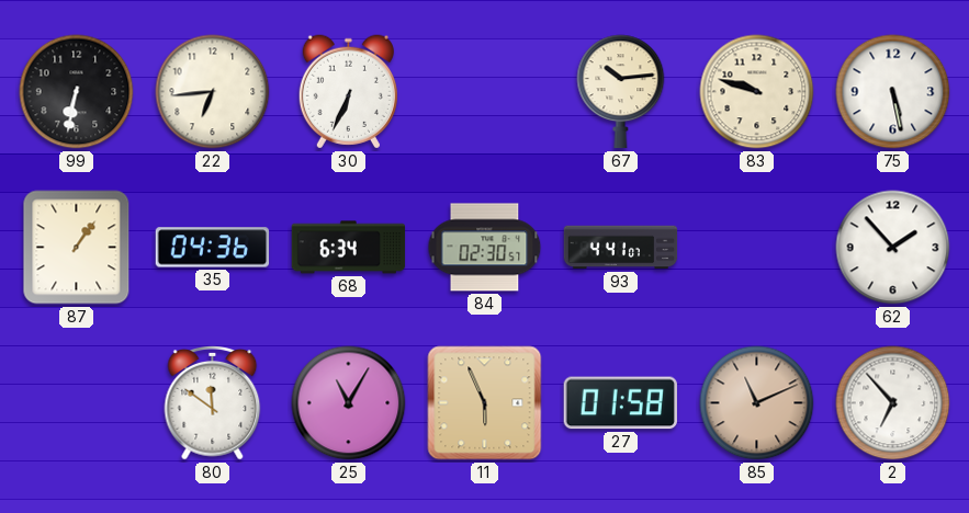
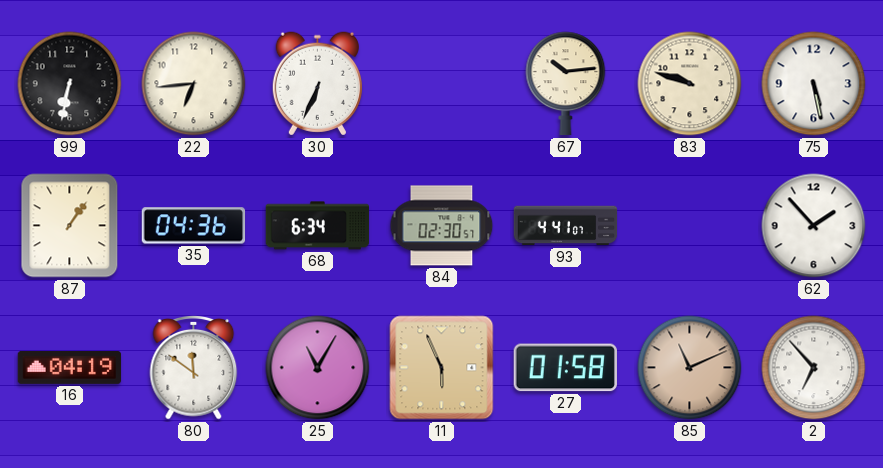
16: none -> 04:19 (70, 367)
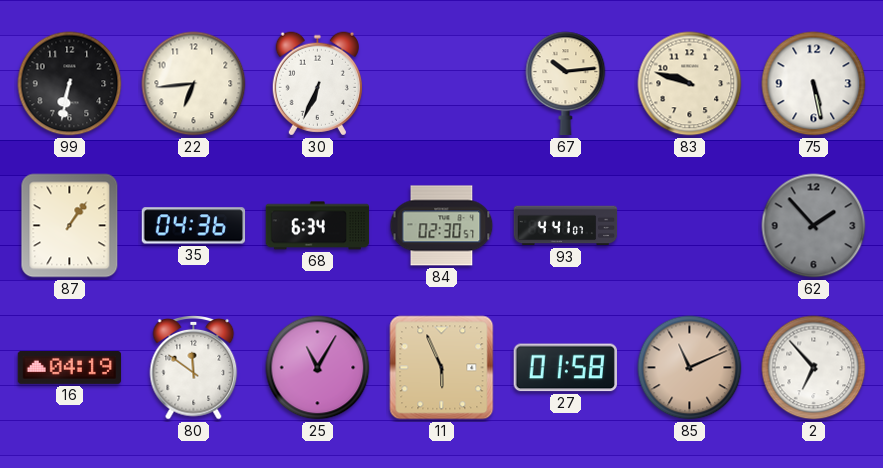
62 dial: white -> grey (814, 226)
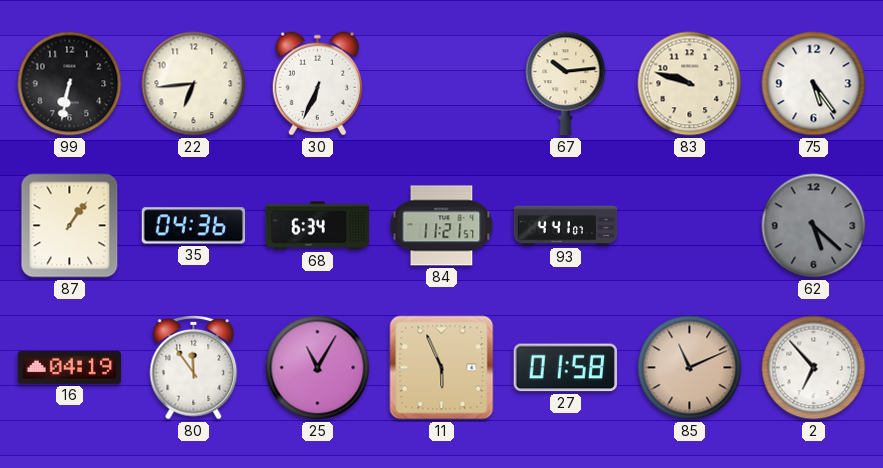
75: 5:28 -> 5:24 (814, 84)
84: 02:30 -> 11:21 (442, 226)
62: 1:53 -> 5:22 (814, 226)
80: 11:51 -> 11:54 (194, 367)
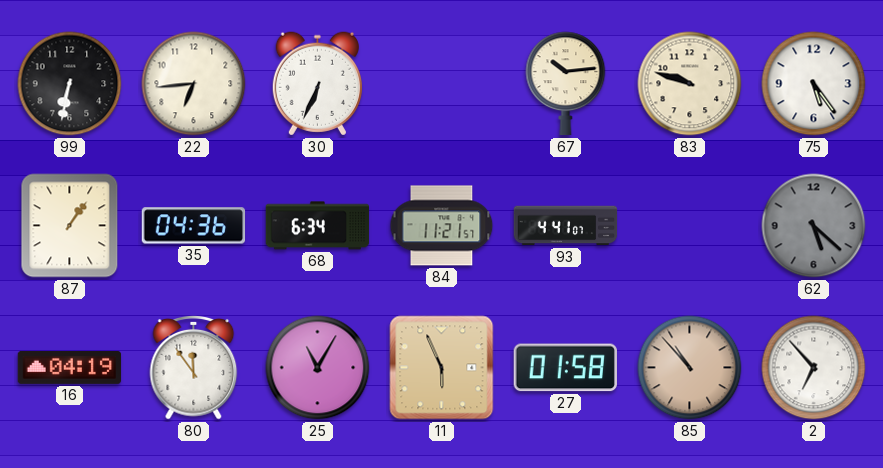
85: 11:11 -> 10:53 (690, 368)
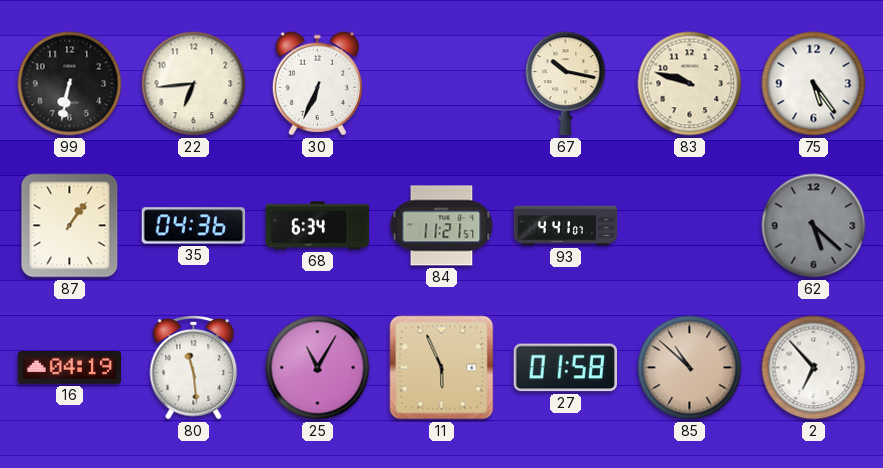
67: 10:14 -> 10:17 (566, 84)
80: 11:54 -> 11:29 (194, 367)
85: 10:53 -> 10:52 (690, 368)
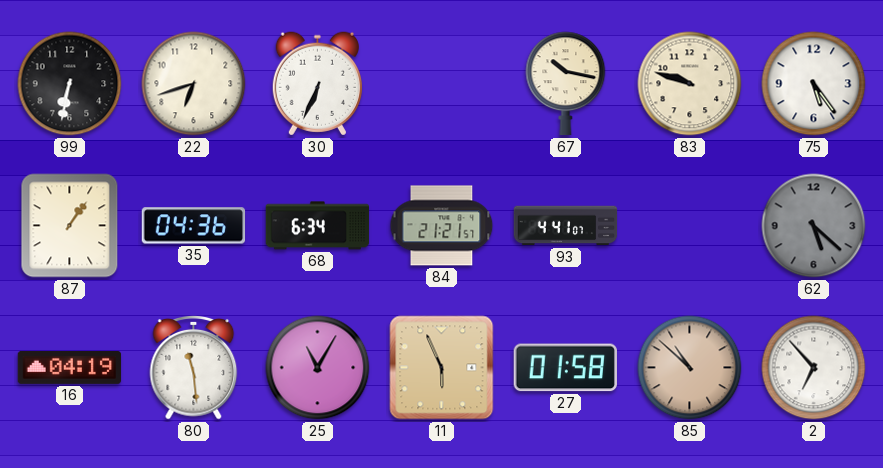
22: 6:44 -> 6:42 (194, 84)
84: 11:21 -> 21:21 (442, 226)
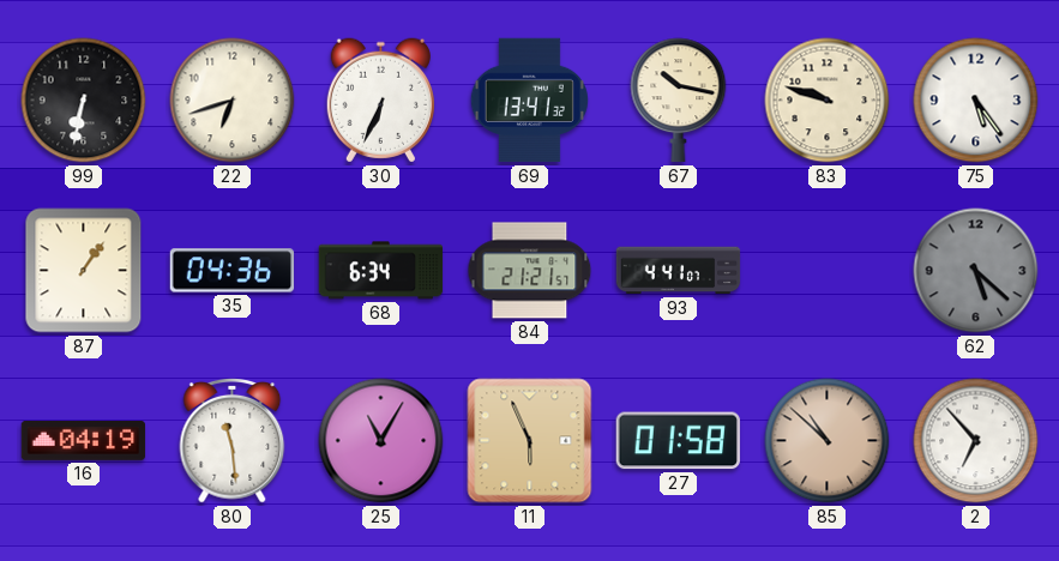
69: none -> 13:41 (529, 101)
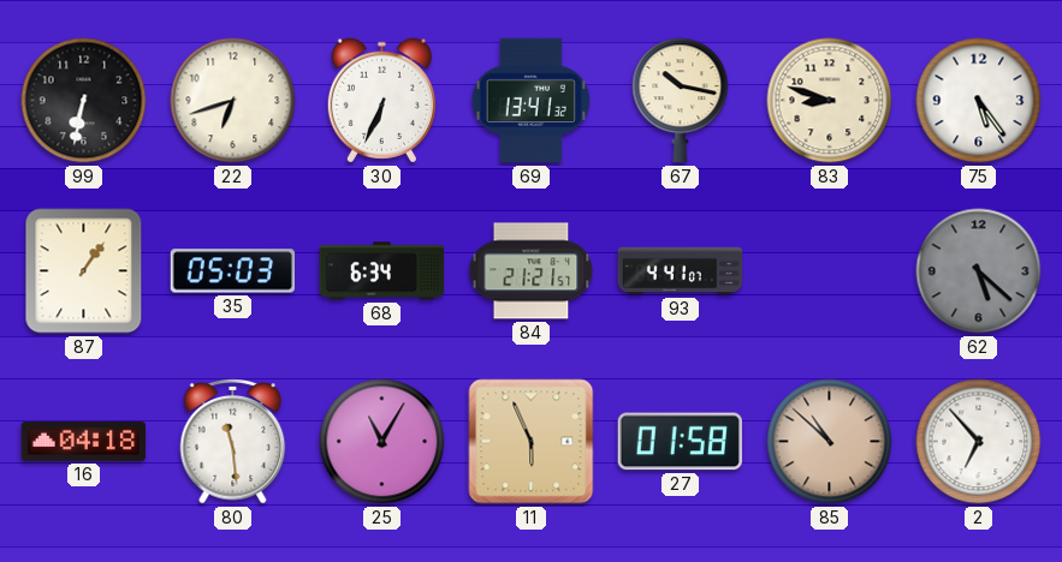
83: 9:48 -> 8:48 (830, 101)
35: 04:36 -> 05:03 (233, 271)
16: 04:19 -> 04:18 (84, 441)
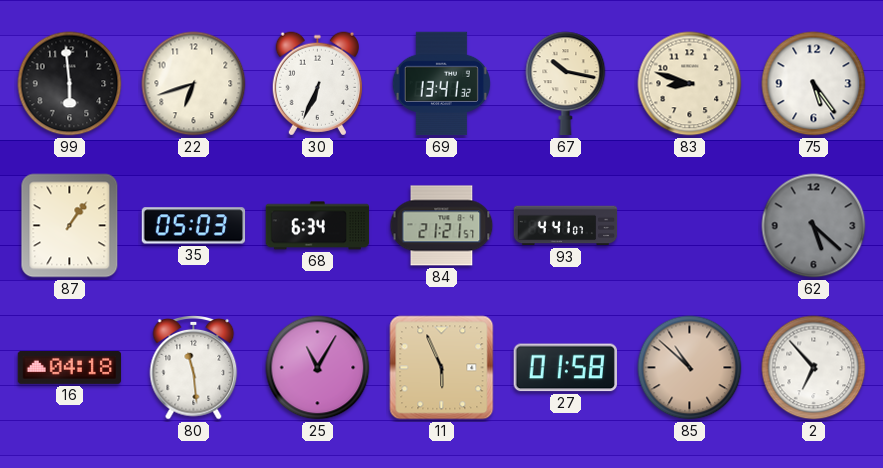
99: 6:32 -> 5:59 (70, 84)
